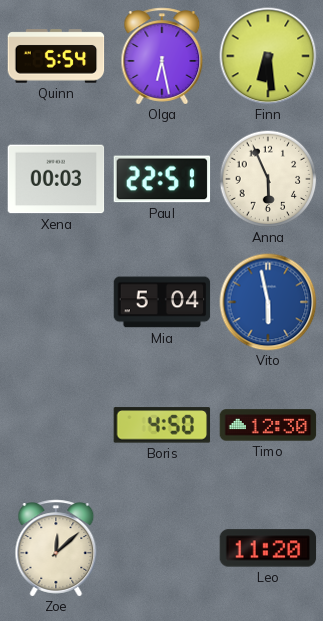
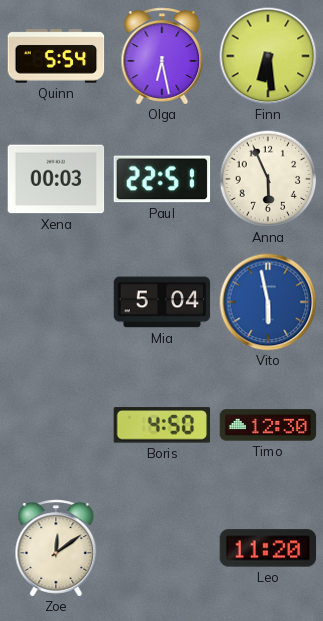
Zoe: 12:08 -> 12:09 (56, 548)
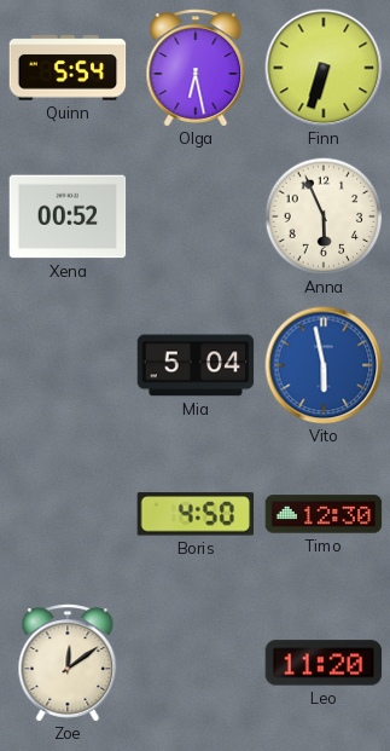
Finn: 6:29 -> 6:33 (324, 68)
Xena: 00:03 -> 00:52 (68, 216)
Paul: 22:51 -> none (162, 179)
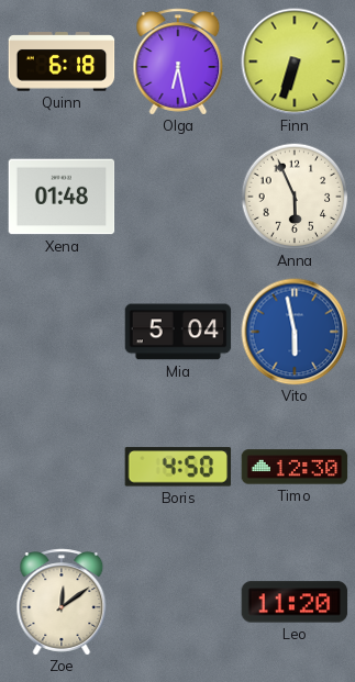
Quinn: 5:54 -> 6:18 (62, 62)
Xena: 00:52 -> 01:48 (62, 197)
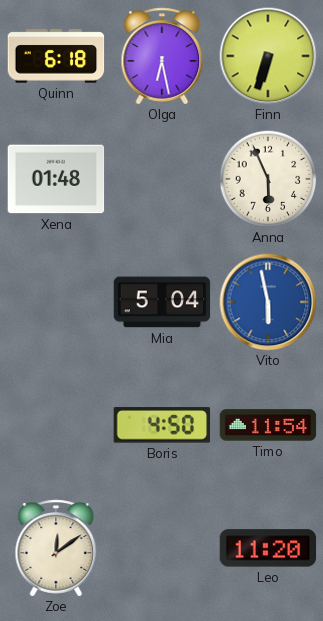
Timo: 12:30 -> 11:54 (268, 425)
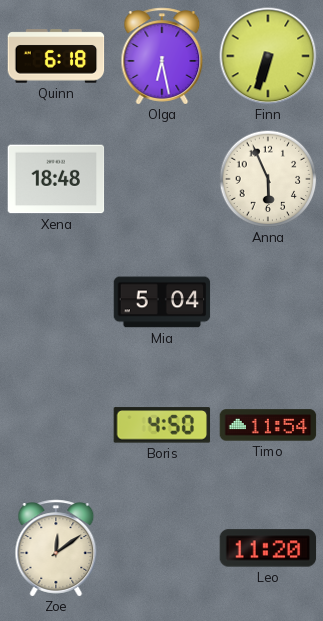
Xena: 01:48 -> 18:48 (56, 179)
Vito: 5:58 -> none (268, 302)
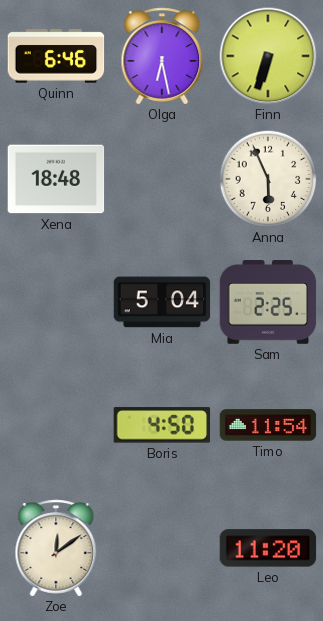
Quinn: 6:18 -> 6:46 (56, 56)
Sam: none -> 2:25 (268, 303)
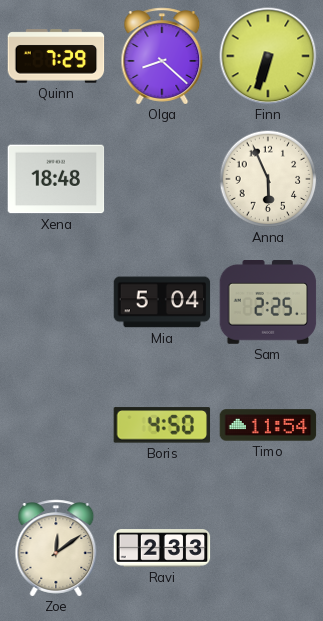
Quinn: 6:46 -> 7:29 (56, 56)
Olga: 6:28 -> 8:22 (162, 56)
Ravi: none -> 2:33 (162, 548)
Leo: 11:20 -> none (268, 548)
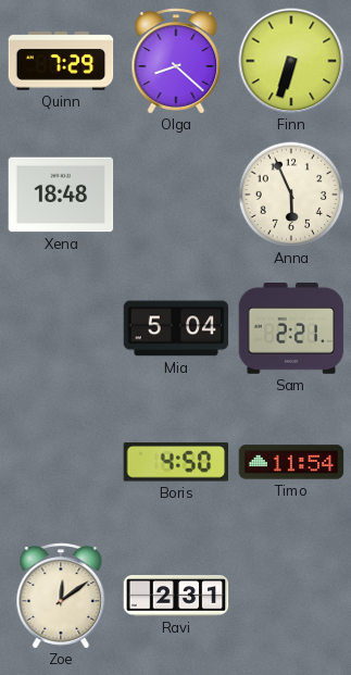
Sam: 2:25 -> 2:21 (291, 329)
Ravi: 2:33 -> 2:31 (176, 596)
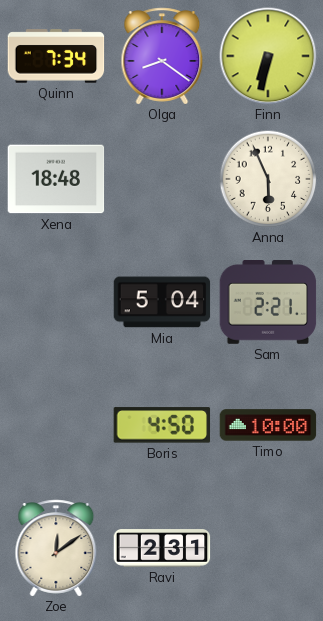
Quinn: 7:29 -> 7:34 (56, 56)
Olga: 8:22 -> 8:21 (162, 56)
Finn: 6:33 -> 6:32 (268, 56)
Timo: 11:54 -> 10:00 (268, 425)
